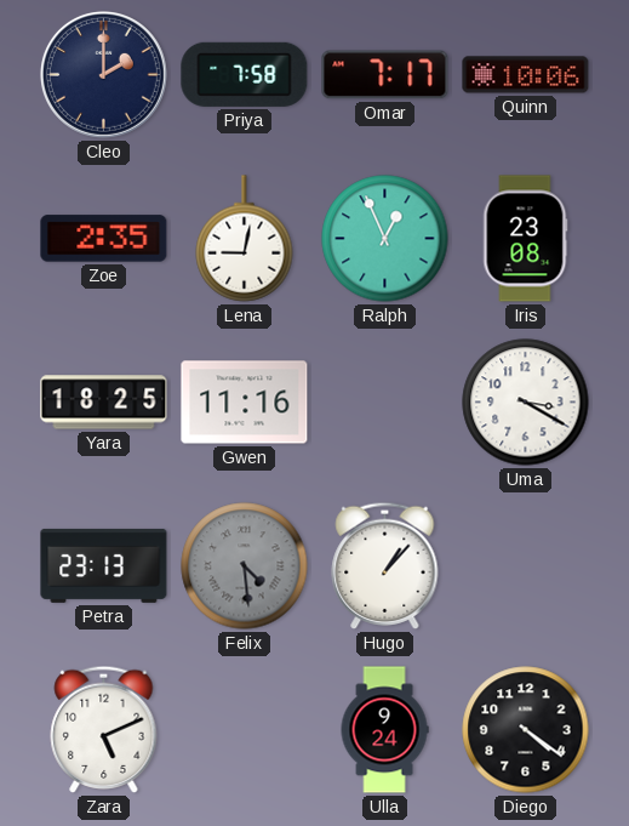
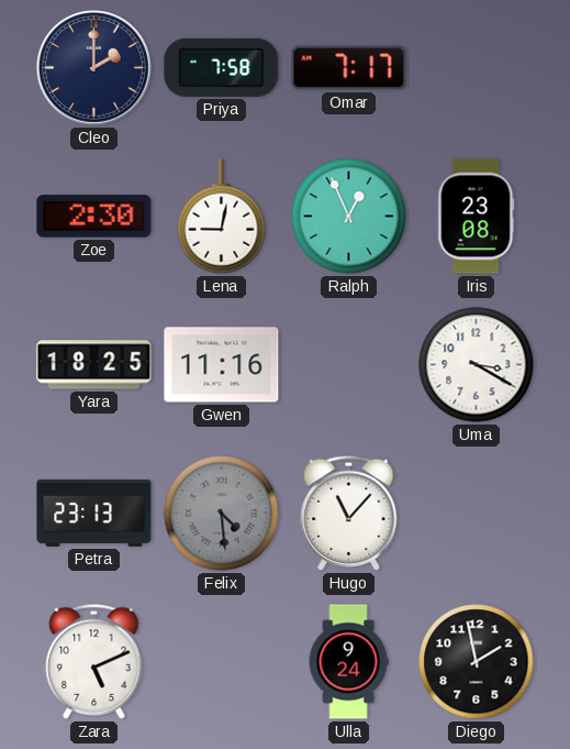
Quinn: 10:06 -> none (526, 75)
Zoe: 2:35 -> 2:30 (94, 217)
Hugo: 1:07 -> 11:07 (349, 513)
Diego: 4:21 -> 1:58 (477, 662)
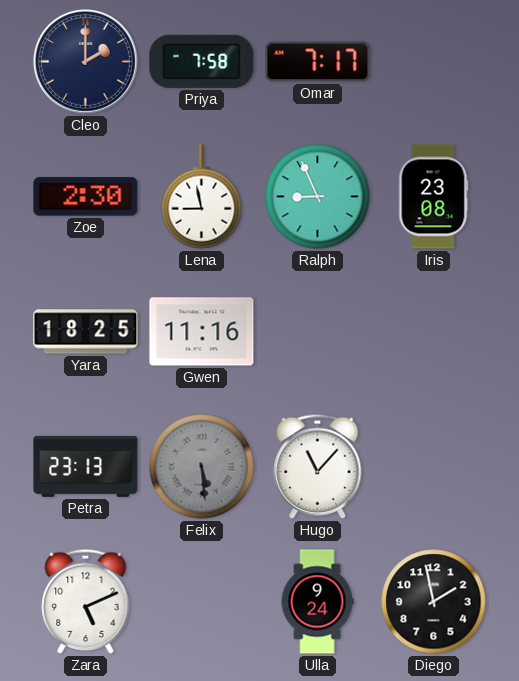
Lena: 9:02 -> 8:58 (202, 197)
Ralph: 12:56 -> 8:56 (318, 197)
Uma: 3:20 -> none (477, 365)
Felix: 4:29 -> 5:29 (202, 467)
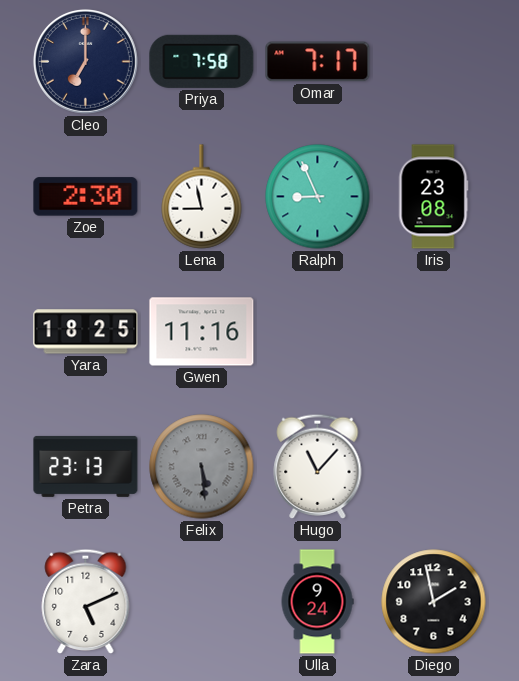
Cleo: 2:00 -> 7:00 (85, 61)
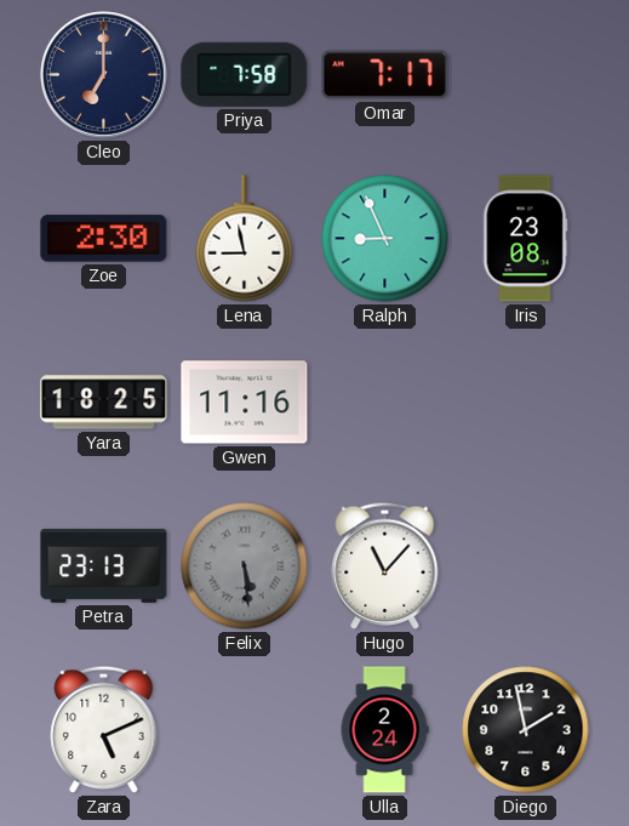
Ulla: 9:24 -> 2:24 (384, 730)
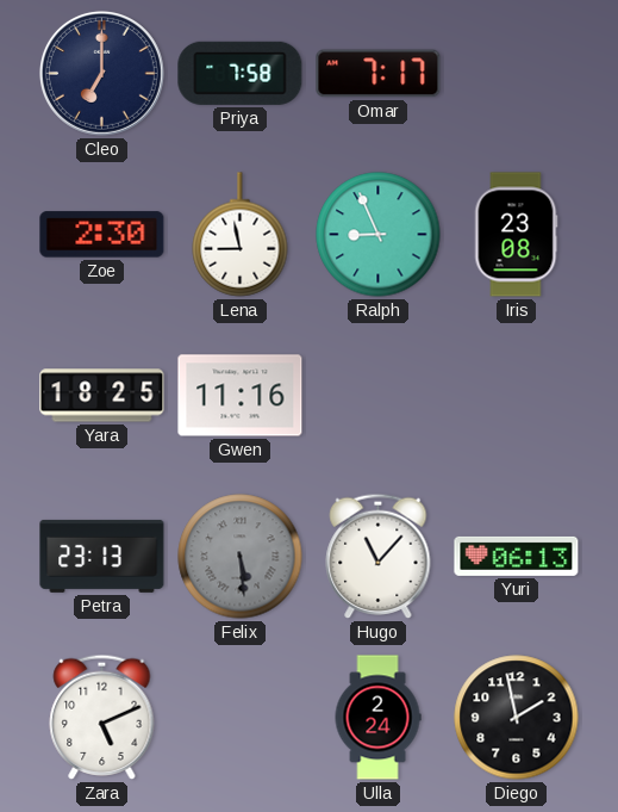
Yuri: none -> 06:13 (517, 556)
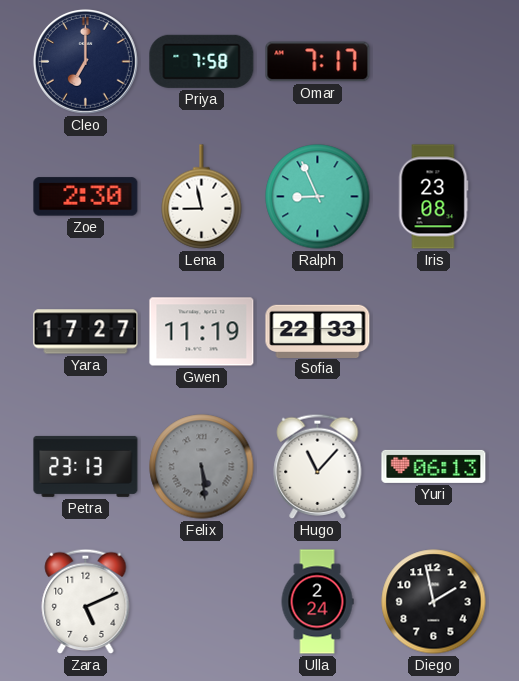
Yara: 18:25 -> 17:27 (86, 332)
Gwen: 11:16 -> 11:19 (202, 332)
Sofia: none -> 22:33 (318, 331)
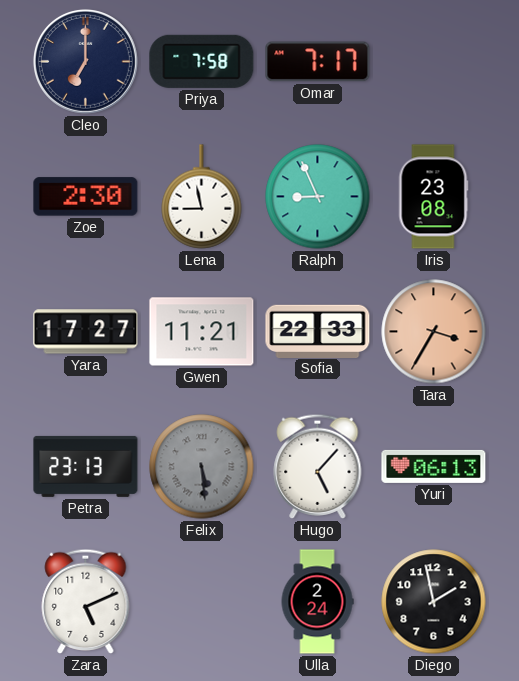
Gwen: 11:19 -> 11:21 (202, 332)
Tara: none -> 3:35 (434, 332)
Hugo: 11:07 -> 5:07 (318, 466)
